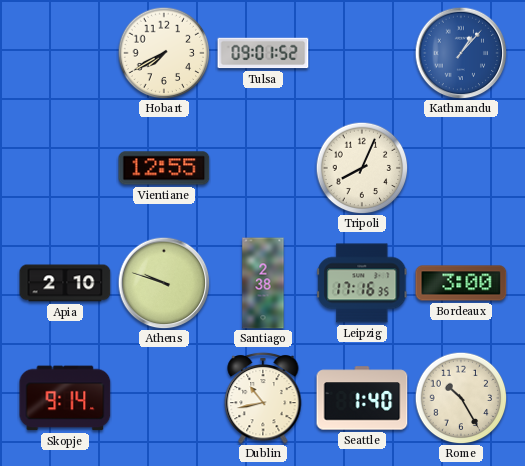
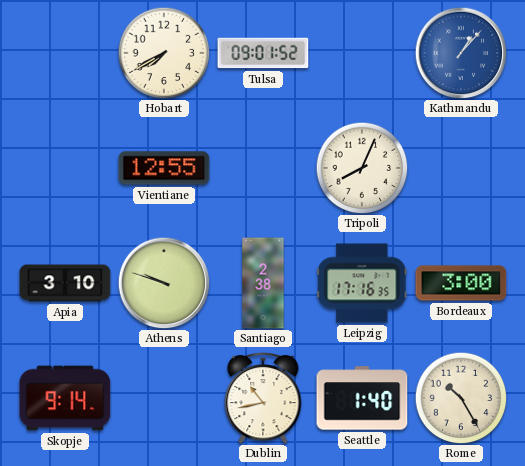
Apia: 2:10 -> 3:10 (65, 283)
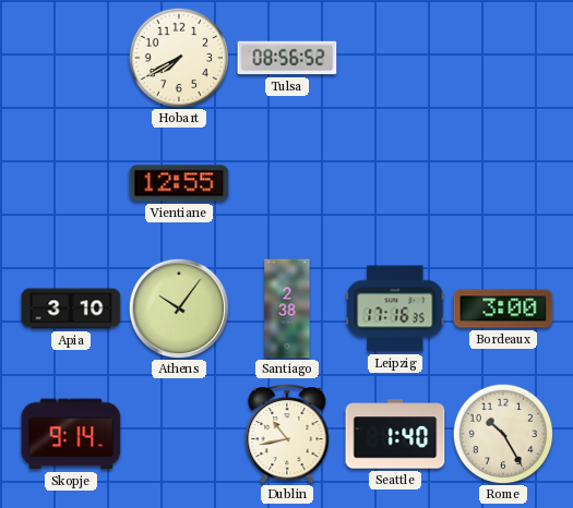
Tulsa: 09:01 -> 08:56 (287, 58)
Kathmandu: 1:07 -> none (461, 53)
Tripoli: 8:04 -> none (362, 168)
Athens: 9:48 -> 10:06 (179, 309)
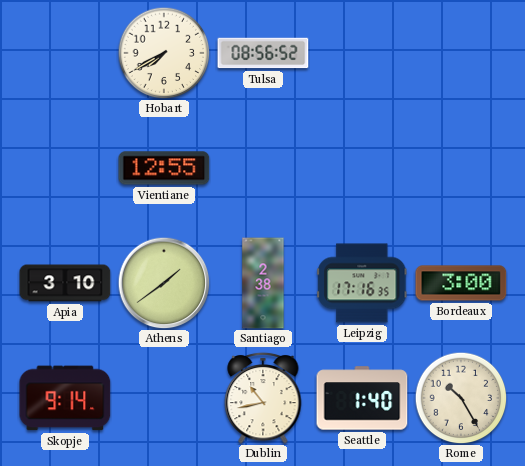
Athens: 10:06 -> 1:39 (164, 283)
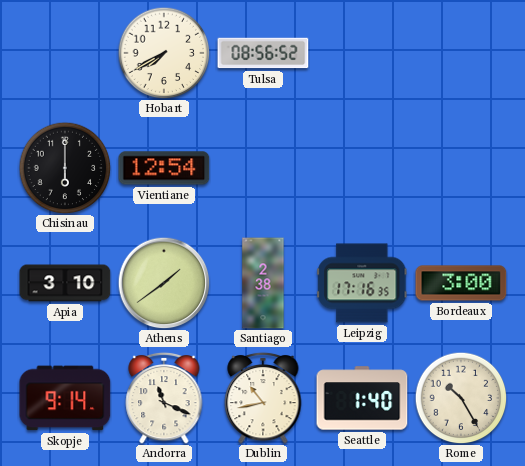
Chisinau: none -> 6:00 (65, 168)
Vientiane: 12:55 -> 12:54 (164, 168)
Andorra: none -> 11:19 (164, 398)
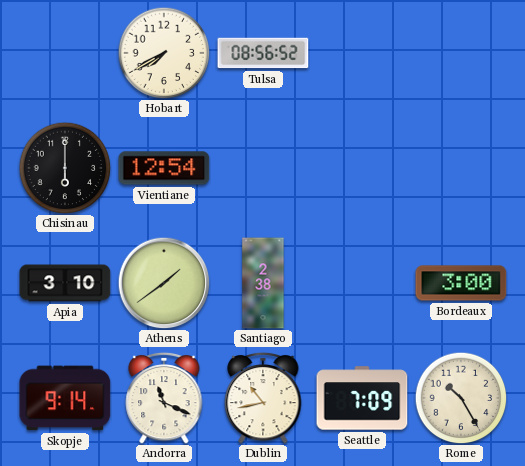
Leipzig: 17:16 -> none (362, 283)
Seattle: 1:40 -> 7:09 (362, 398)
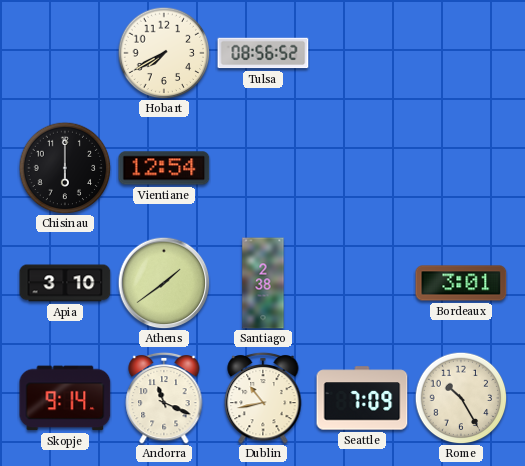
Bordeaux: 3:00 -> 3:01 (461, 283)
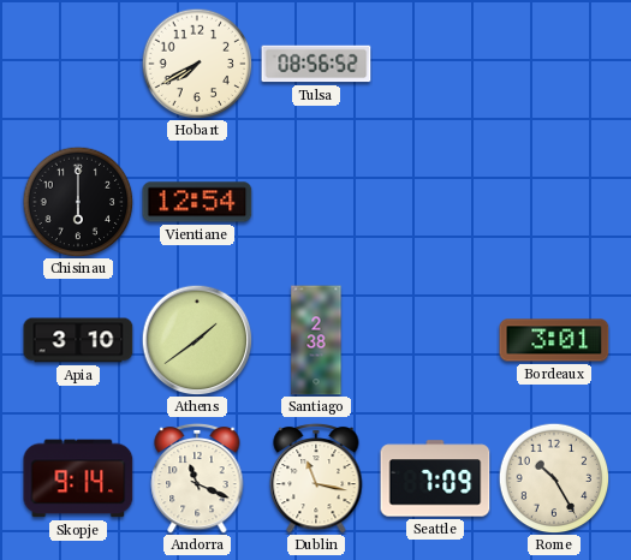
Dublin: 10:43 -> 11:17 (316, 478)
